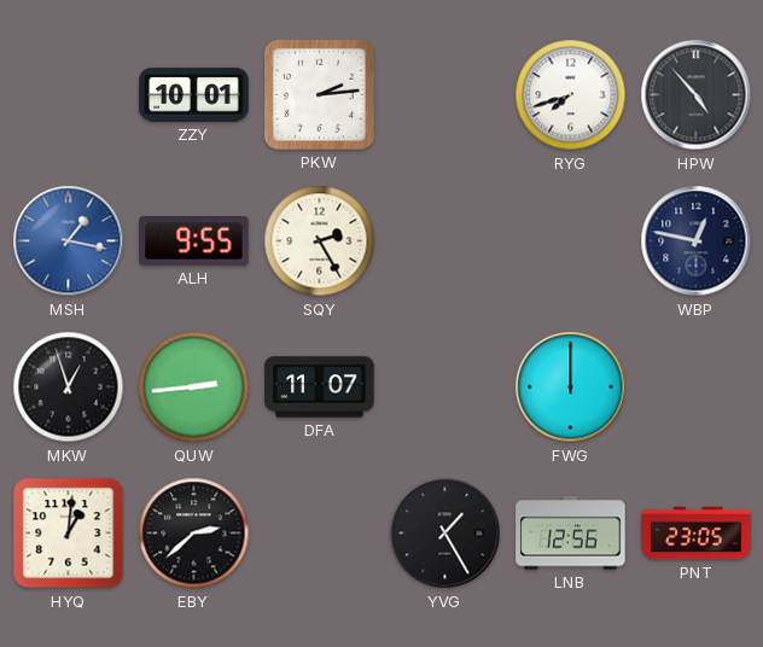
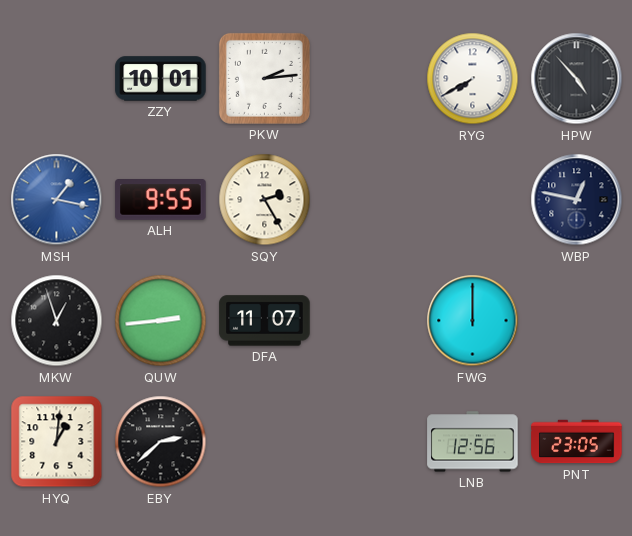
RYG: 7:42 -> 7:40 (473, 79)
YVG: 1:25 -> none (445, 534)
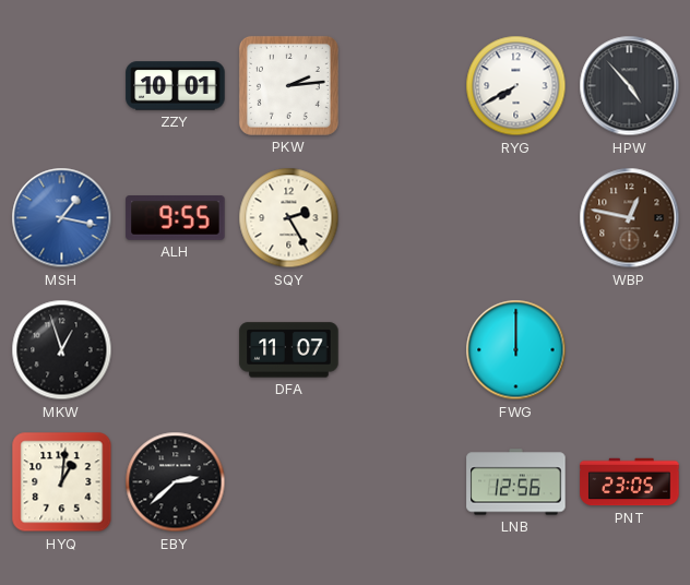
WBP dial: navy -> brown (630, 218)
QUW: 2:44 -> none (161, 321)
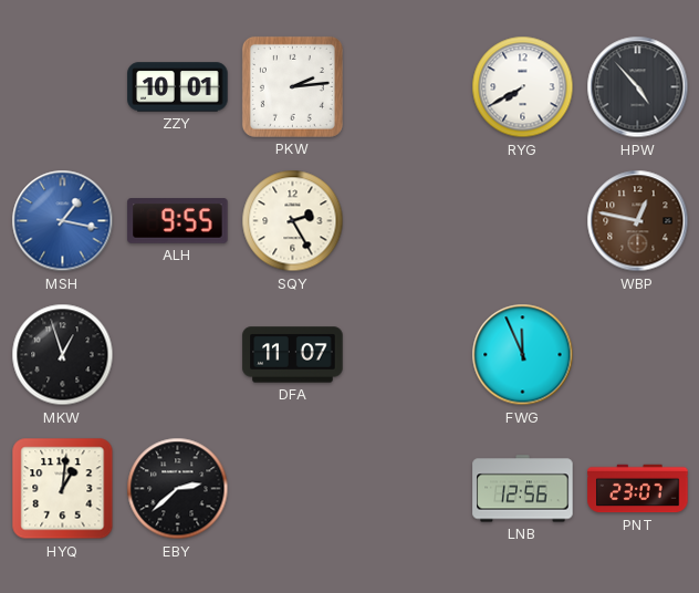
FWG: 12:00 -> 11:56 (523, 355)
PNT: 23:05 -> 23:07 (638, 489)
